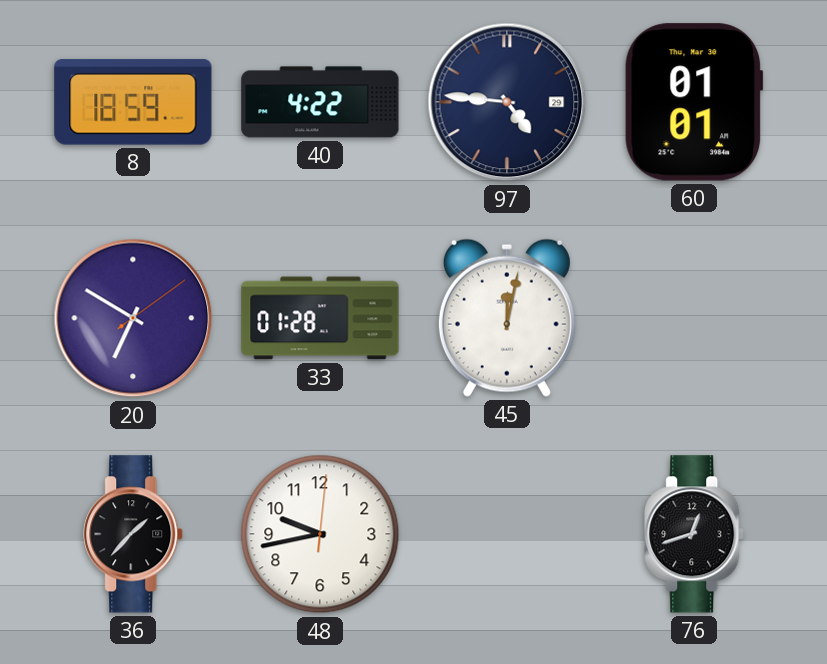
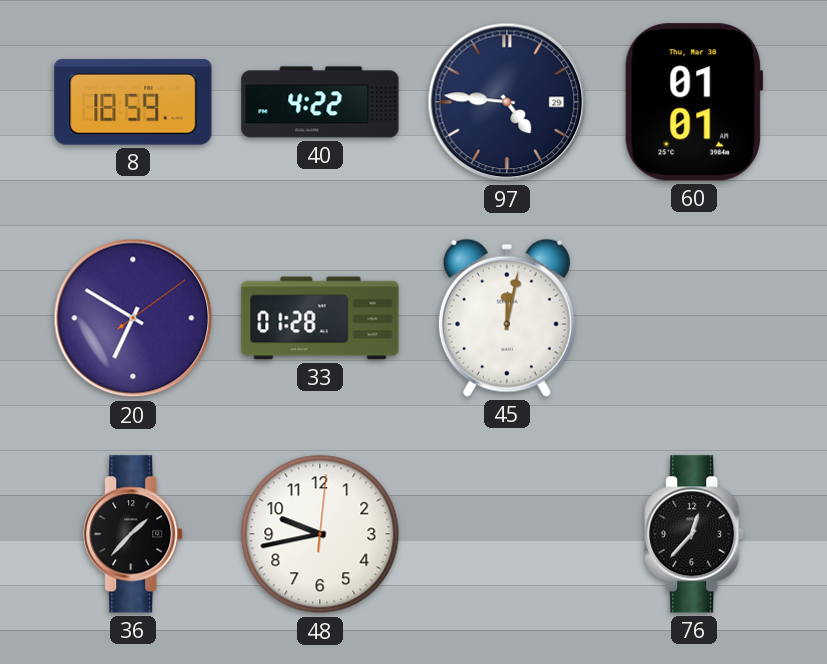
76: 12:42 -> 12:37 (695, 534)
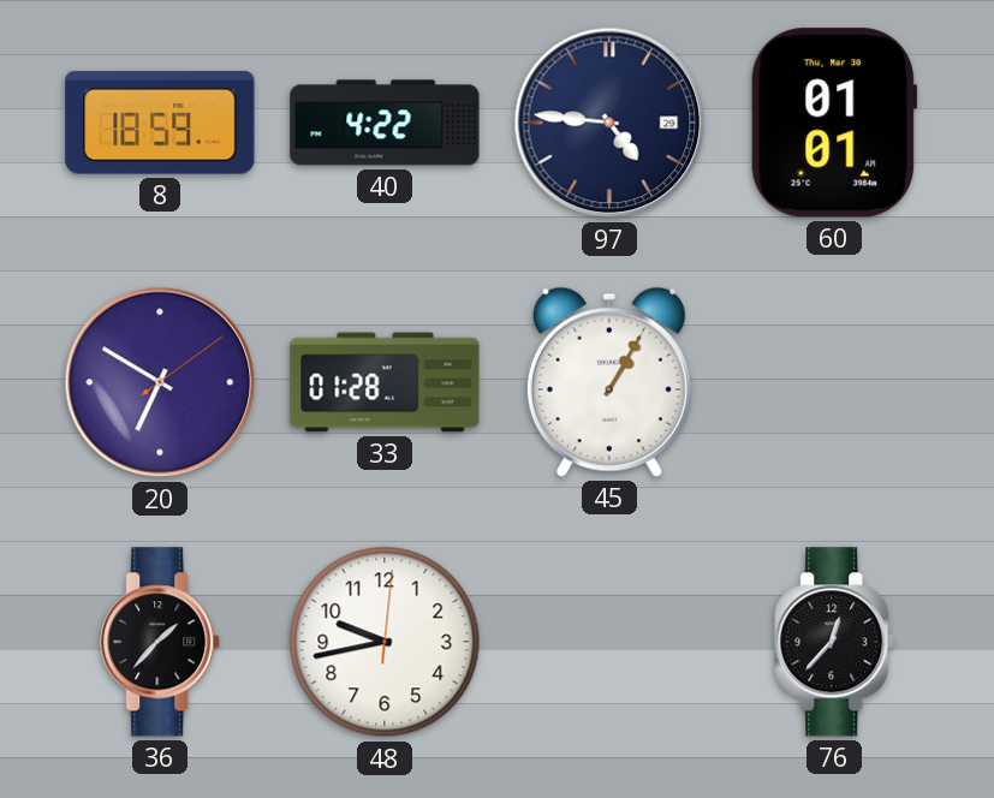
45: 12:02 -> 1:05 (609, 382)
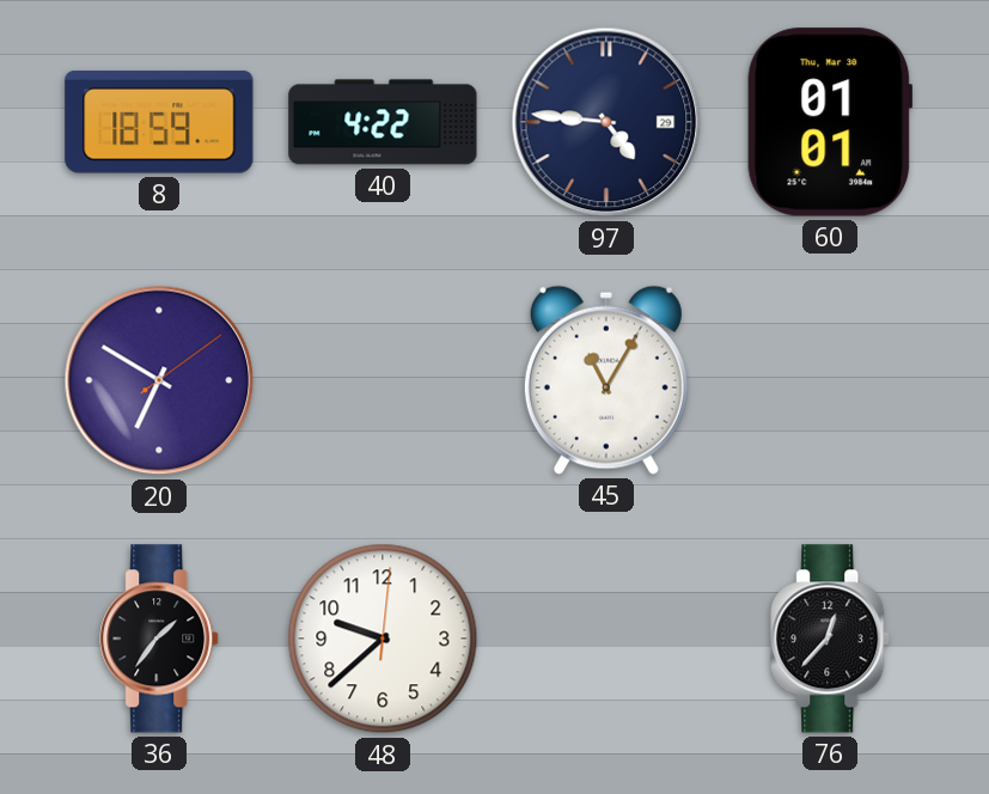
33: 01:28 -> none (385, 382)
45: 1:05 -> 11:05 (606, 380)
36: 1:37 -> 1:36 (160, 639)
48: 9:43 -> 9:38 (383, 639)
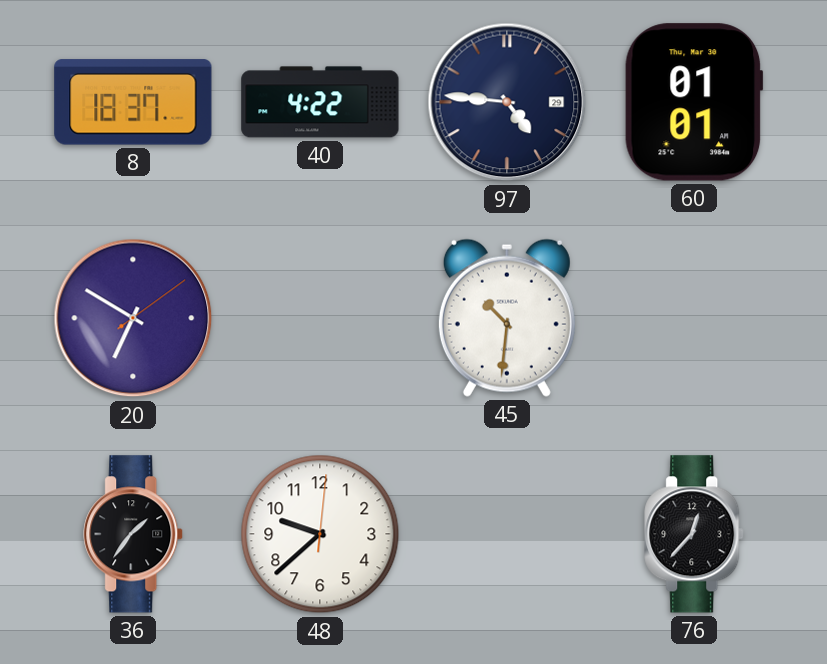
8: 18:59 -> 18:37 (133, 102)
45: 11:05 -> 10:31 (507, 318)
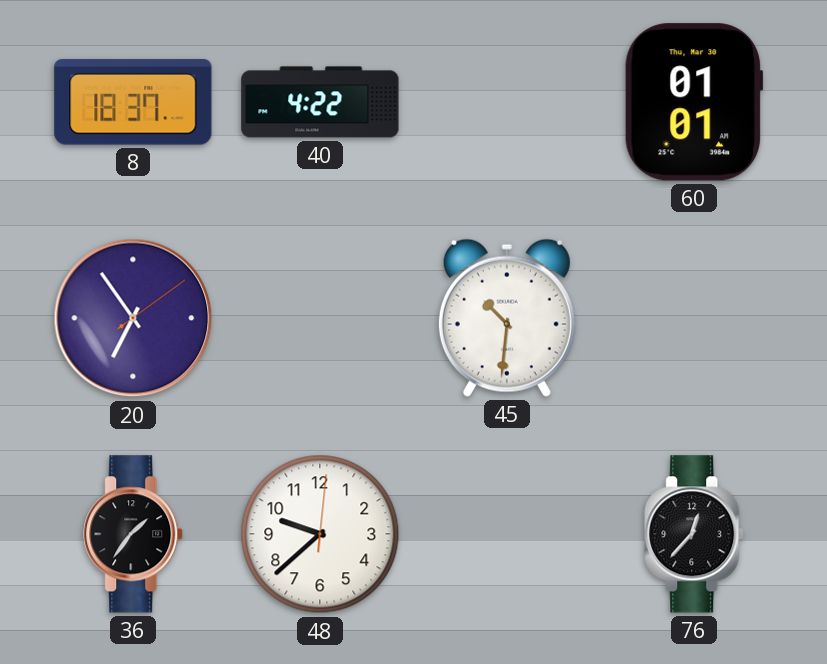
97: 4:46 -> none (507, 102)
20: 6:50 -> 6:54 (133, 318)
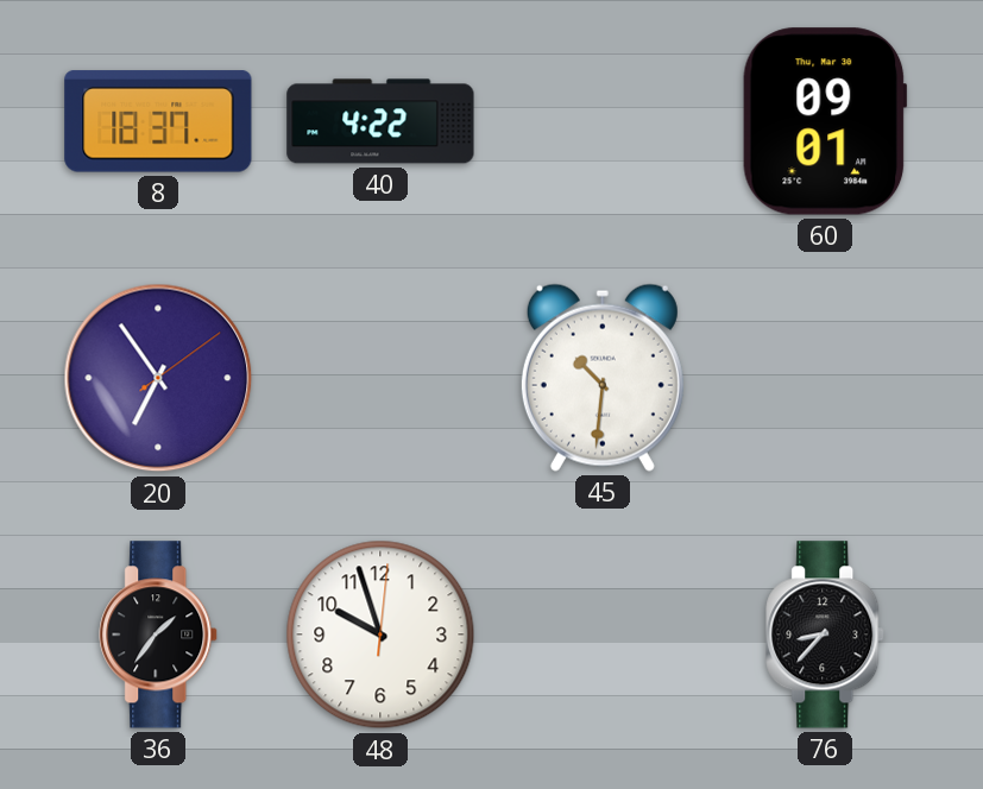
60: 01:01 -> 09:01 (825, 121)
48: 9:38 -> 9:57 (380, 635)
76: 12:37 -> 8:37 (826, 635)
